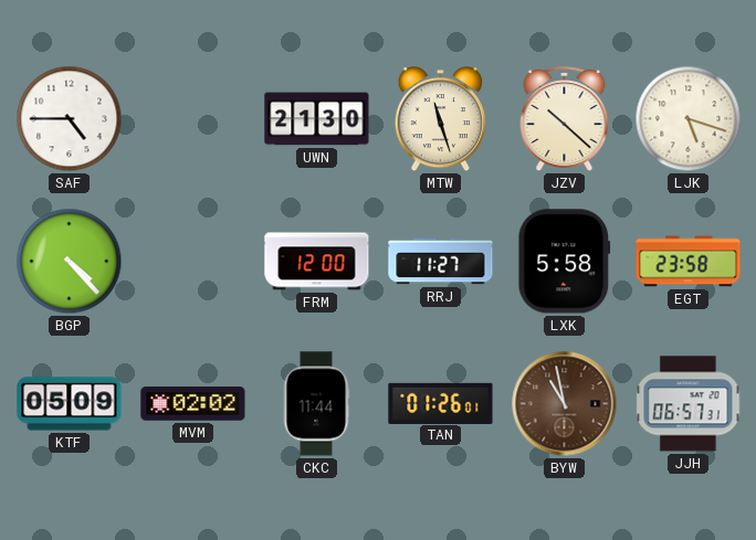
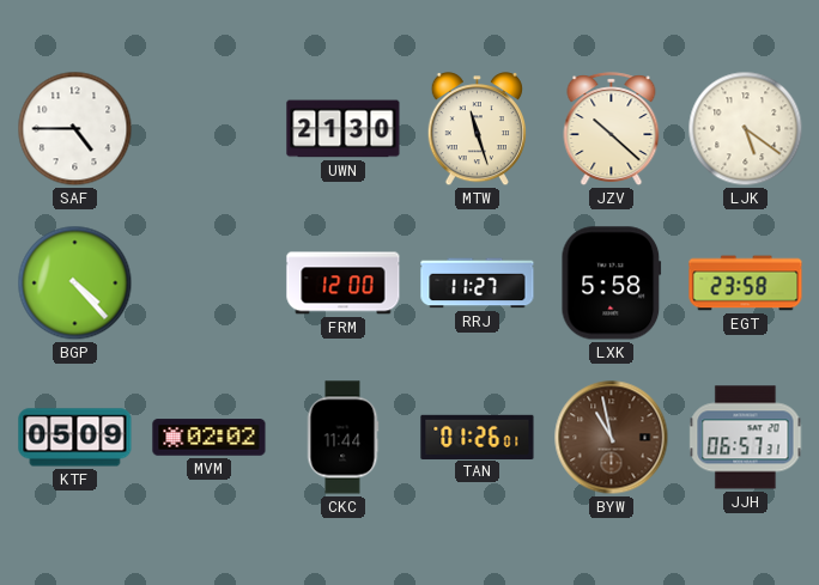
LJK: 5:18 -> 5:21 (746, 129)
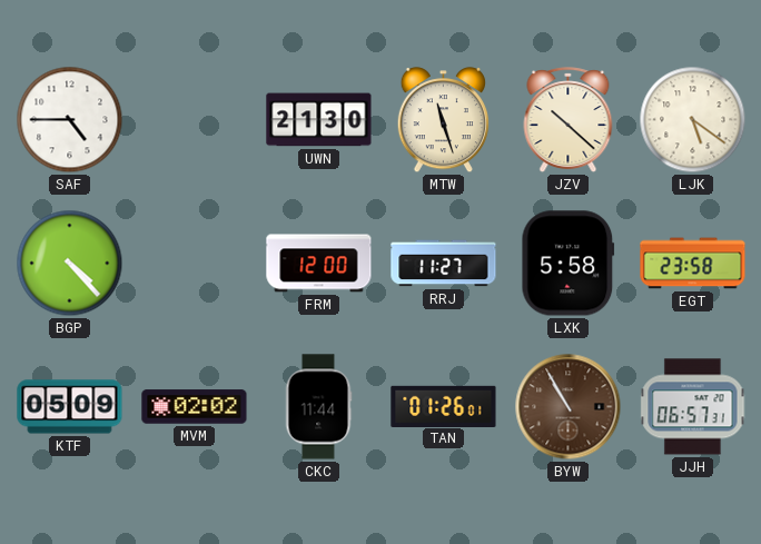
BYW: 10:58 -> 10:55 (569, 407)
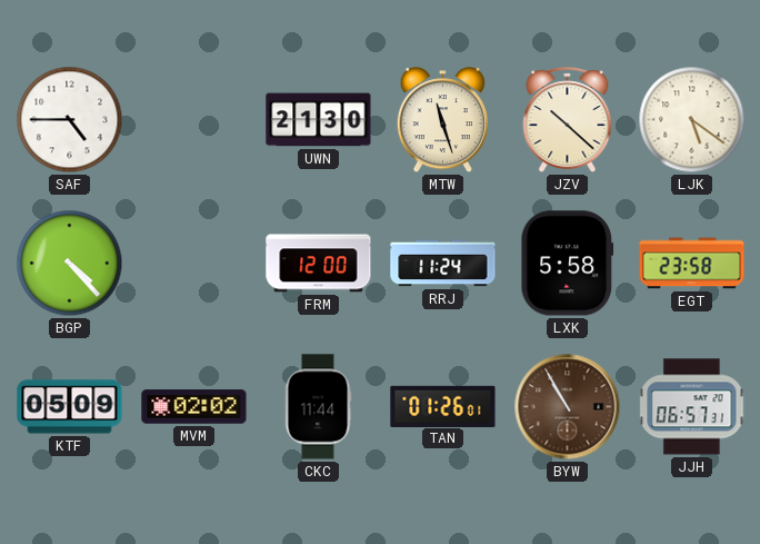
RRJ: 11:27 -> 11:24 (443, 264)
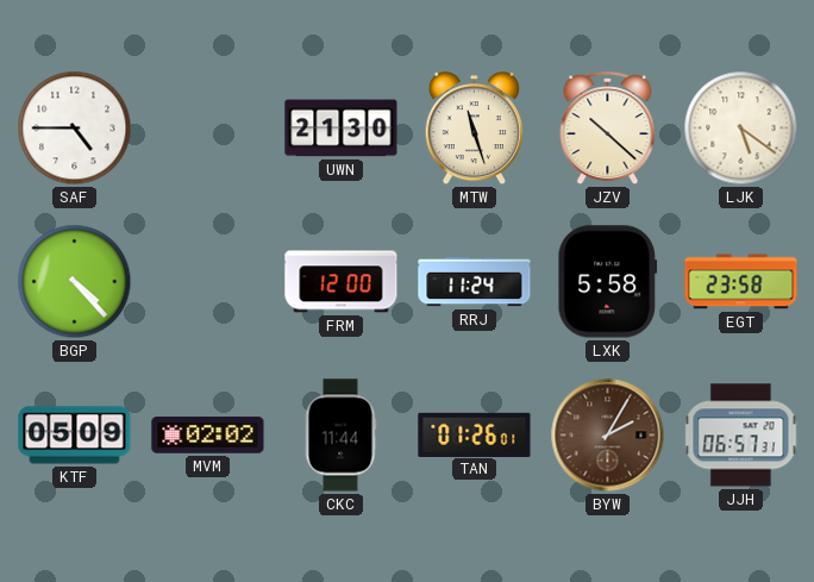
BYW: 10:55 -> 2:05 (608, 436)
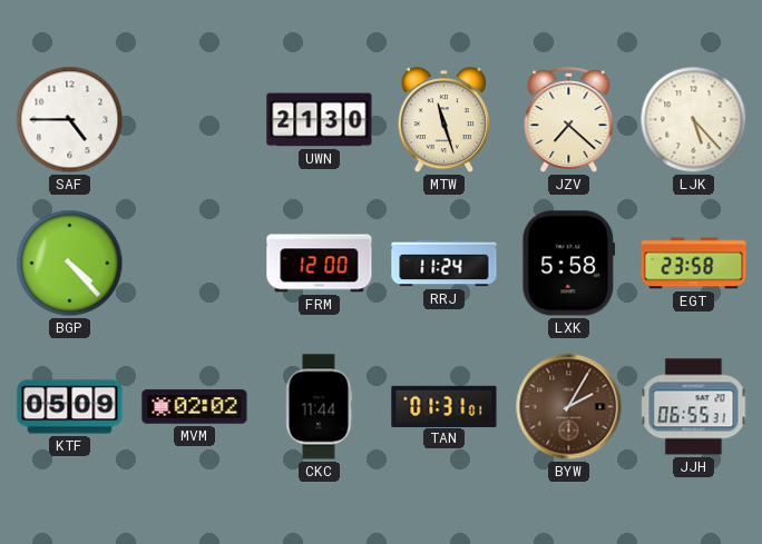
JZV: 10:22 -> 7:22 (569, 120)
LJK: 5:21 -> 5:23 (694, 120)
TAN: 01:26 -> 01:31 (444, 406)
JJH: 06:57 -> 06:55 (694, 407)
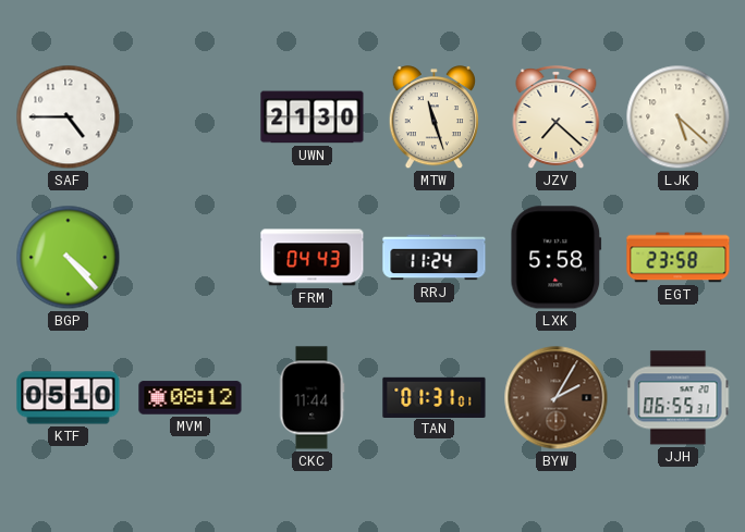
LJK: 5:23 -> 5:22 (679, 117)
FRM: 12:00 -> 04:43 (313, 258)
KTF: 05:09 -> 05:10 (69, 398)
MVM: 02:02 -> 08:12 (191, 398)
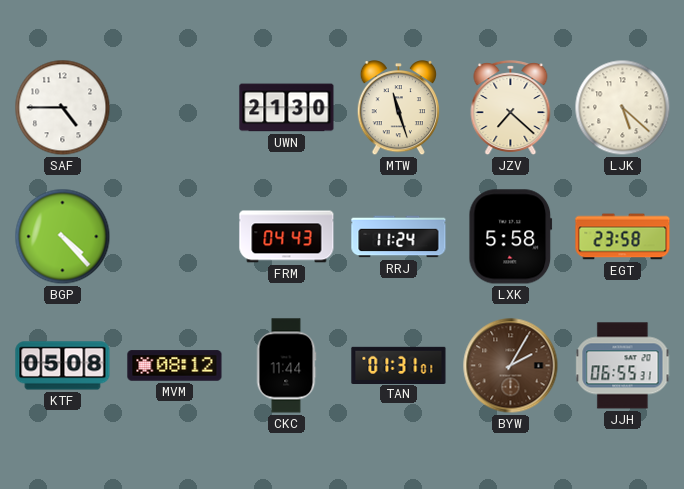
KTF: 05:10 -> 05:08 (63, 366)
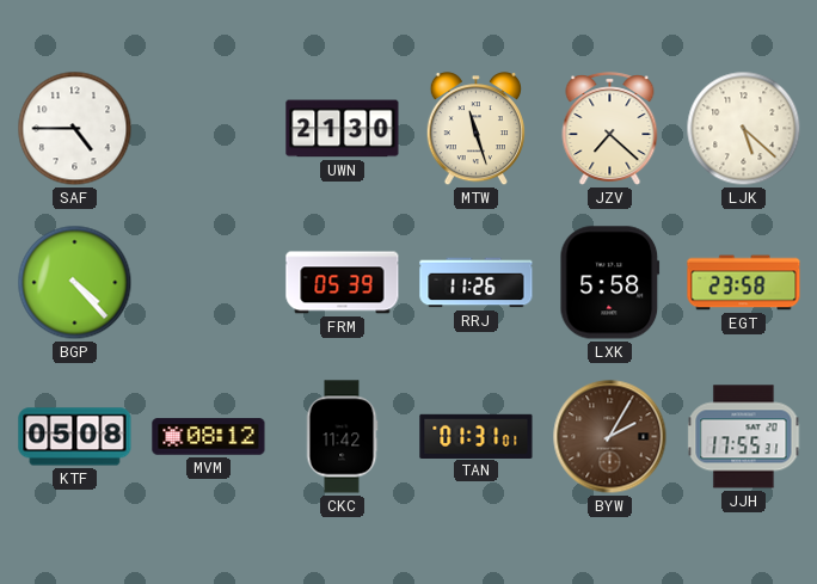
FRM: 04:43 -> 05:39 (343, 283)
RRJ: 11:24 -> 11:26 (477, 283)
CKC: 11:44 -> 11:42 (342, 437)
JJH: 06:55 -> 17:55 (744, 437)
